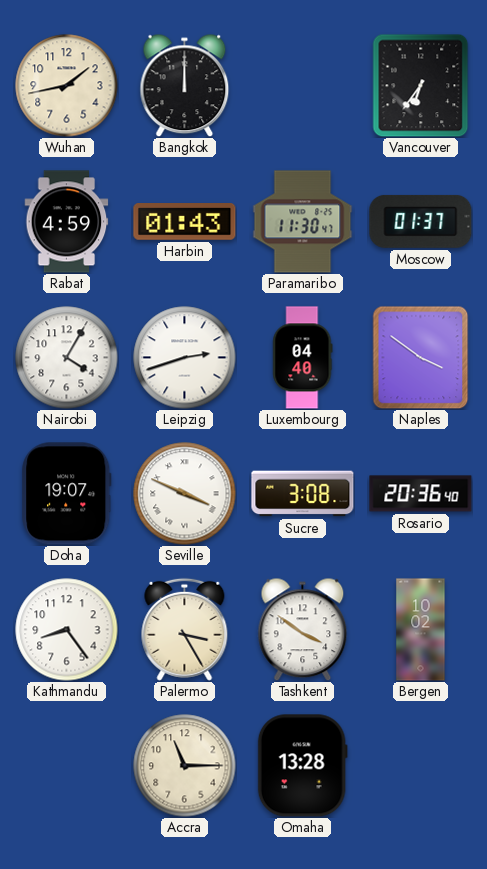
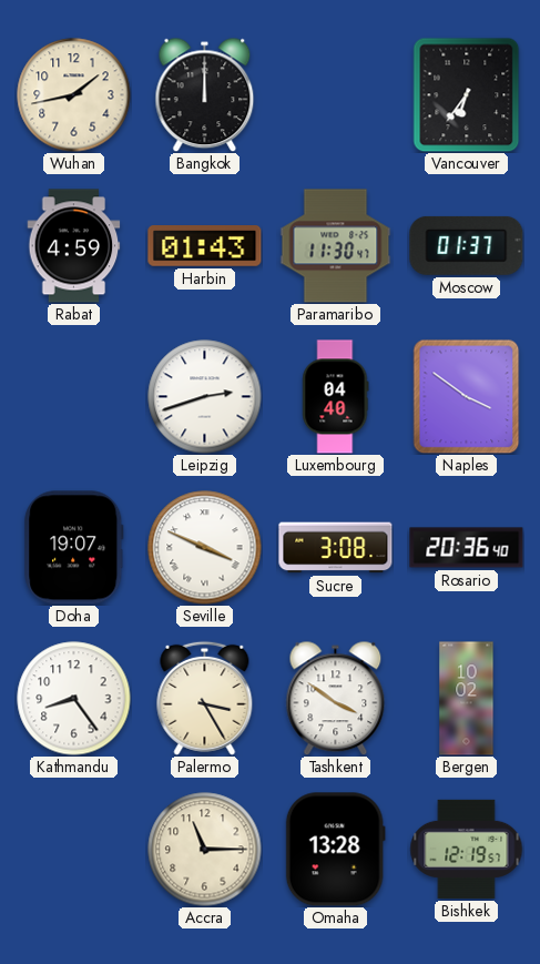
Nairobi: 4:05 -> none (67, 358)
Bishkek: none -> 12:19 (467, 849)
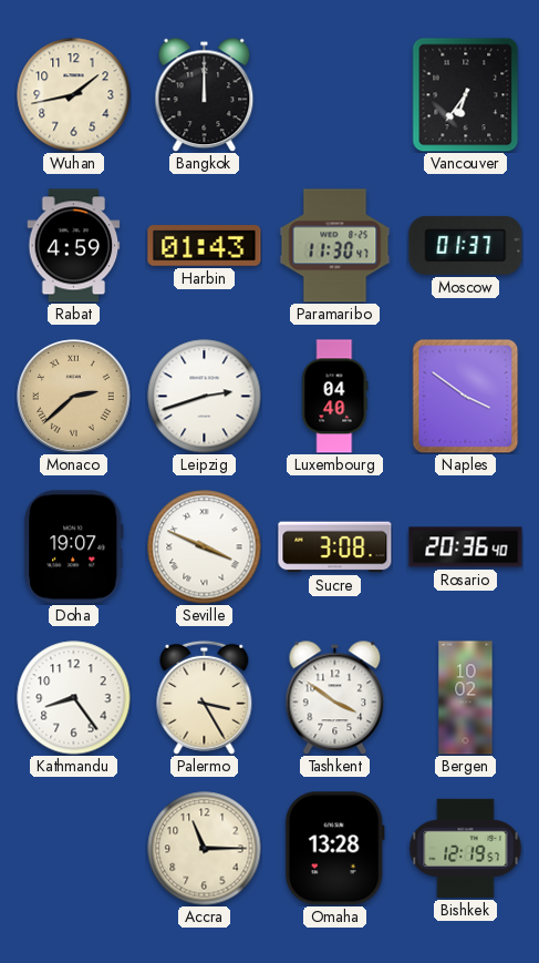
Monaco: none -> 2:38 (74, 397)
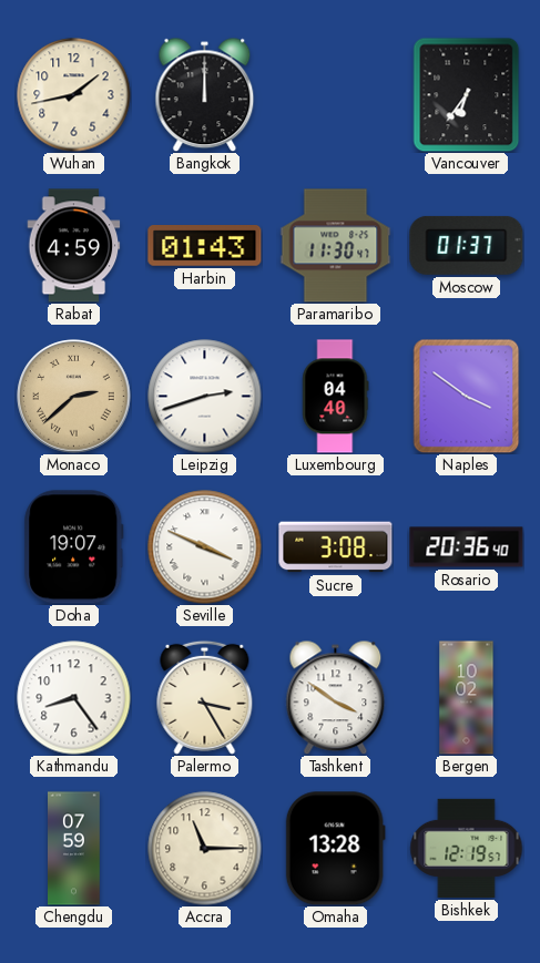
Chengdu: none -> 07:59 (74, 849)
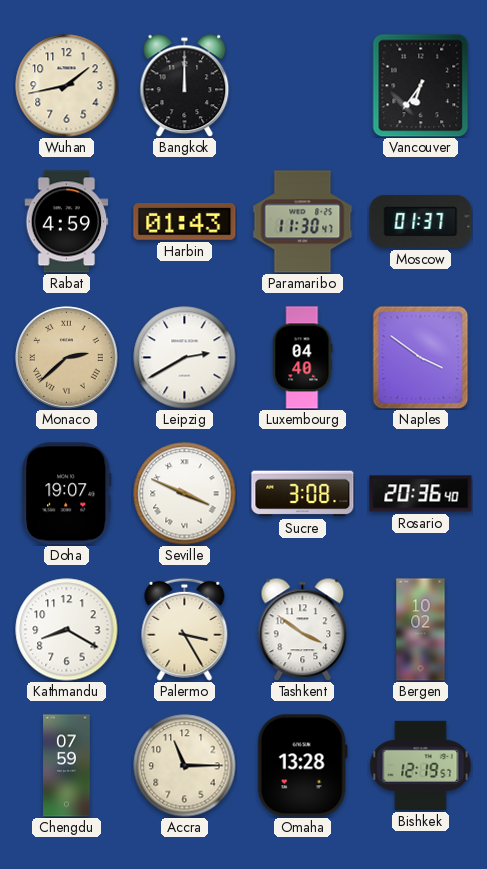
Leipzig: 2:42 -> 2:40 (185, 358)
Kathmandu: 8:24 -> 8:20 (67, 630)
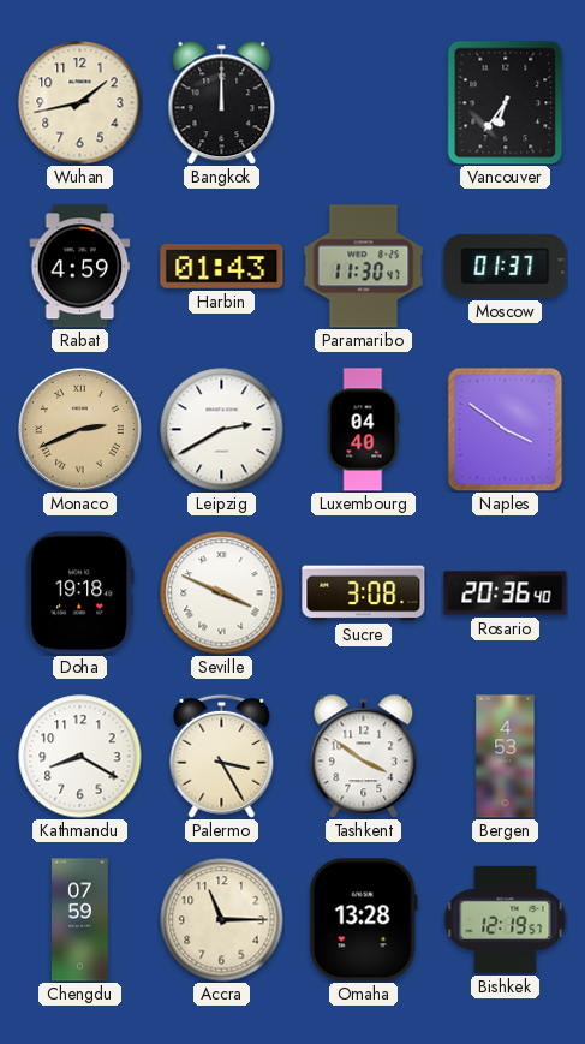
Monaco: 2:38 -> 2:41 (80, 430)
Doha: 19:07 -> 19:18 (80, 593)
Bergen: 10:02 -> 4:53 (506, 757)
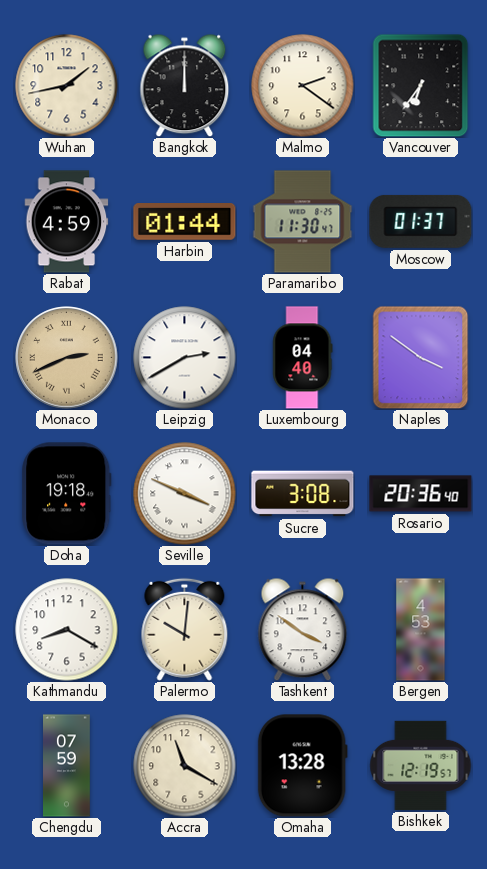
Malmo: none -> 2:21 (303, 86)
Harbin: 01:43 -> 01:44 (185, 222)
Palermo: 3:25 -> 10:01 (185, 629)
Accra: 11:15 -> 11:20 (185, 766)
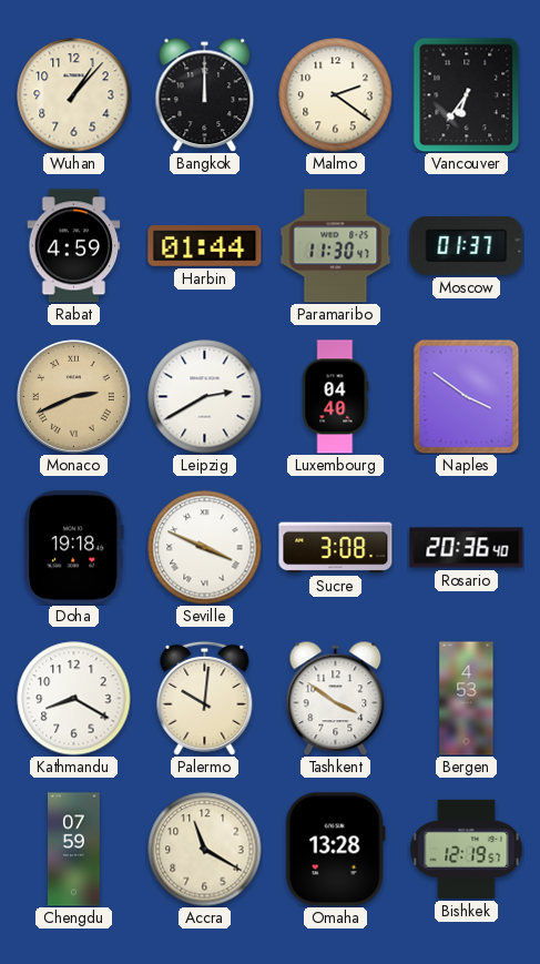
Wuhan: 1:43 -> 1:07 (74, 95)
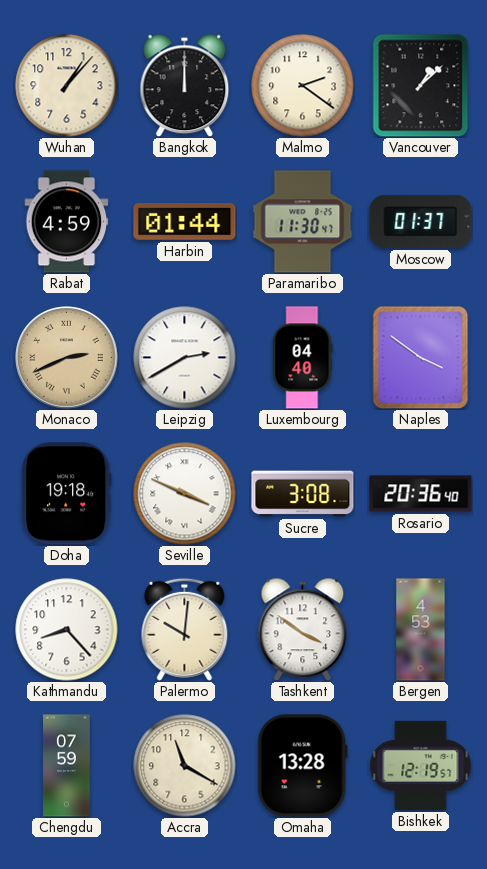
Vancouver: 6:36 -> 1:08 (421, 85)
Kathmandu: 8:20 -> 8:23 (67, 630)
